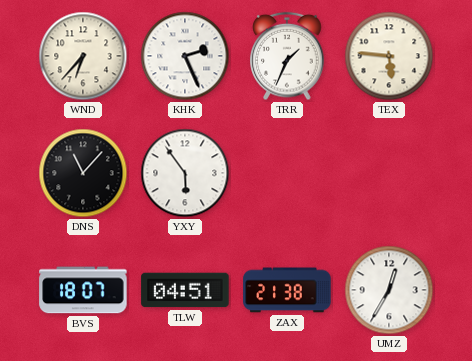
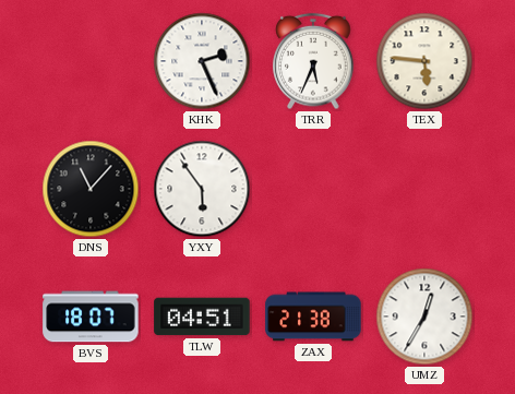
WND: 6:37 -> none (83, 56)
TRR: 1:34 -> 5:34 (313, 61)
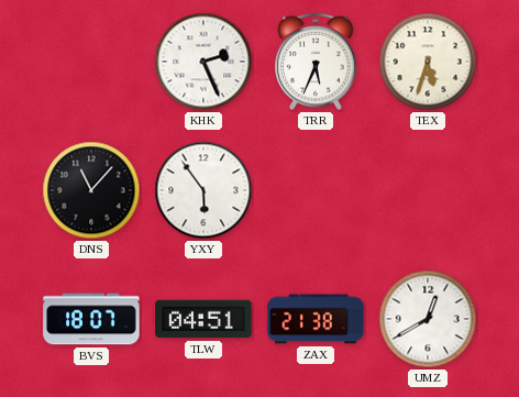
TEX: 5:46 -> 5:33 (428, 62)
UMZ: 12:35 -> 12:40 (428, 319)
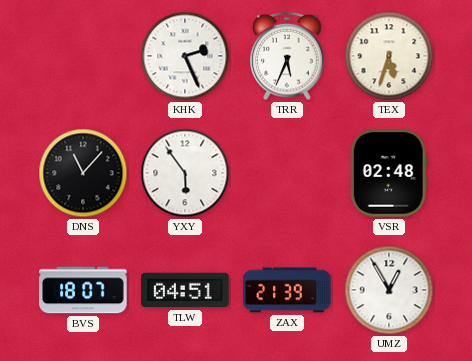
VSR: none -> 02:48 (389, 173)
ZAX: 21:38 -> 21:39 (287, 290)
UMZ: 12:40 -> 12:55 (389, 290)
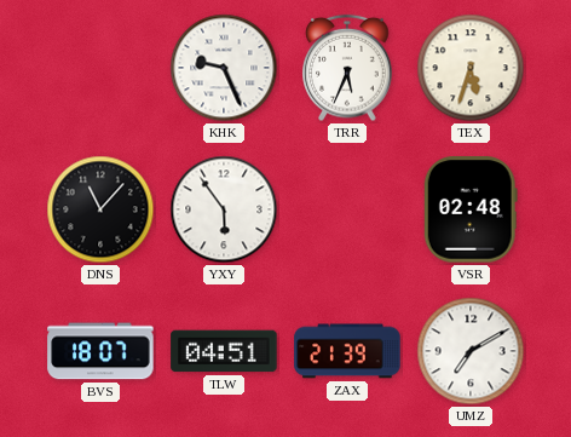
KHK: 2:26 -> 9:26 (224, 68)
UMZ: 12:55 -> 7:10 (471, 351)
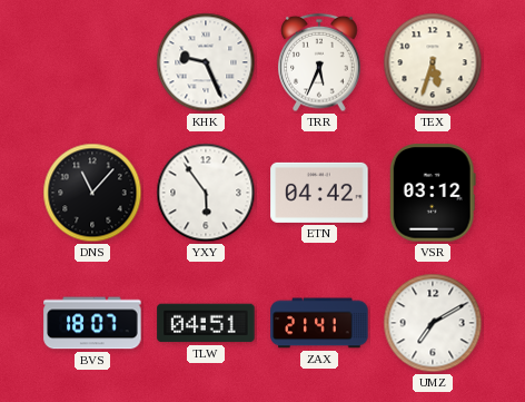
ETN: none -> 04:42 (319, 193)
VSR: 02:48 -> 03:12 (433, 193)
ZAX: 21:39 -> 21:41 (319, 323)
